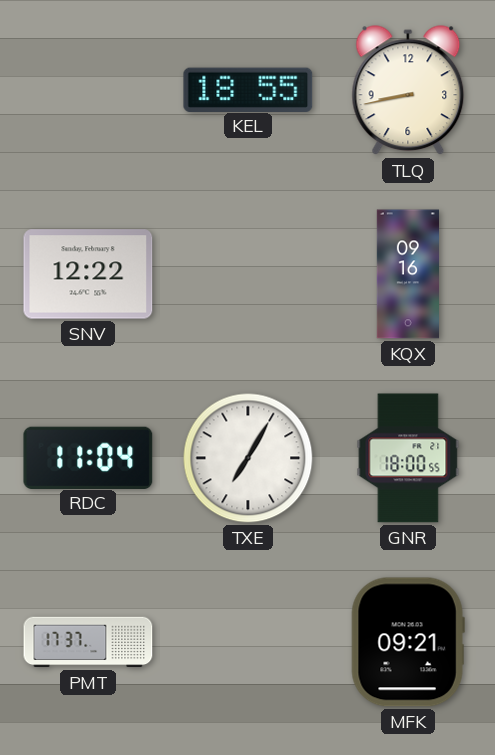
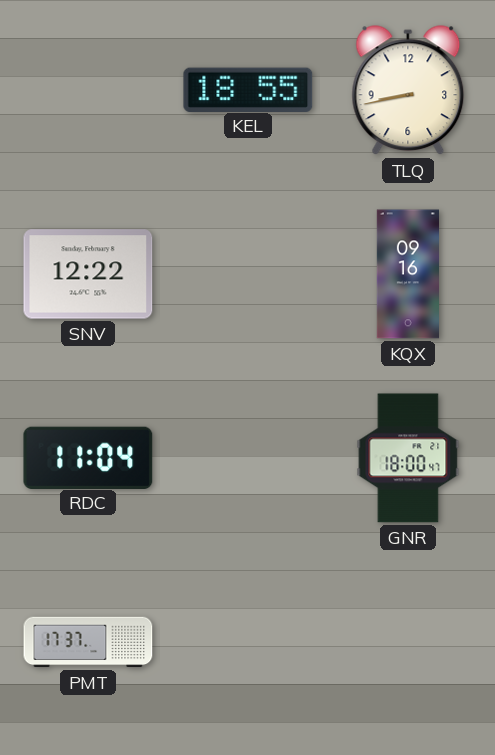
TXE: 7:05 -> none (248, 458)
GNR: 18:00:55 -> 18:00:47 (408, 458)
MFK: 09:21 -> none (408, 642)
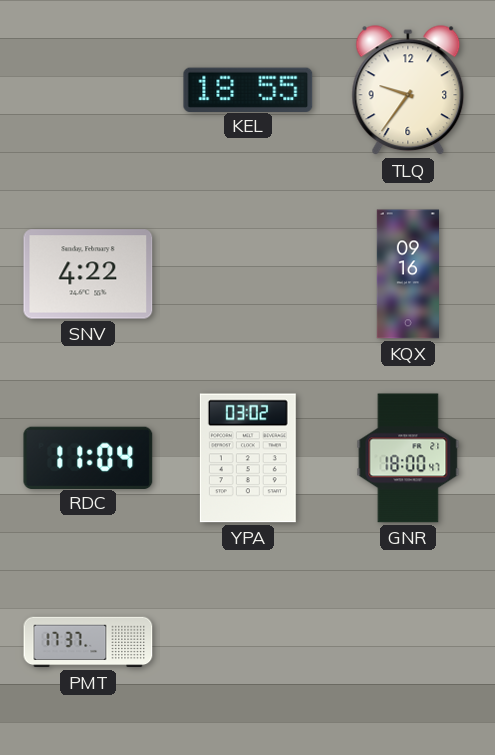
TLQ: 8:43 -> 9:36 (408, 91)
SNV: 12:22 -> 4:22 (88, 274)
YPA: none -> 03:02 (248, 458)
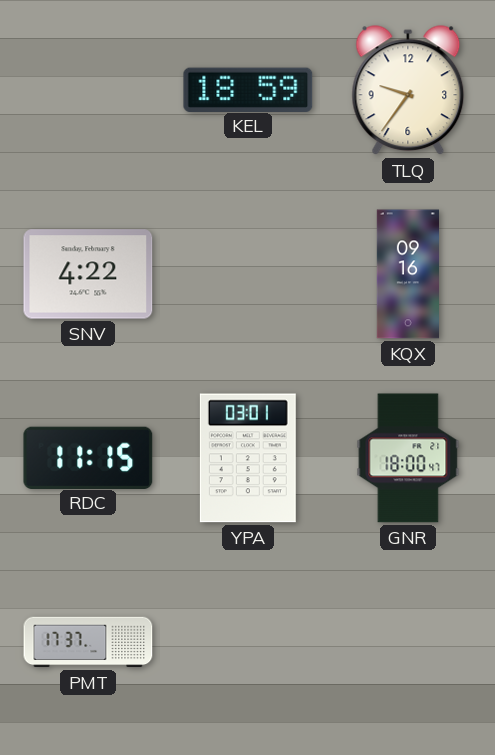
KEL: 18:55 -> 18:59 (248, 89)
RDC: 11:04 -> 11:15 (88, 457)
YPA: 03:02 -> 03:01 (248, 458)
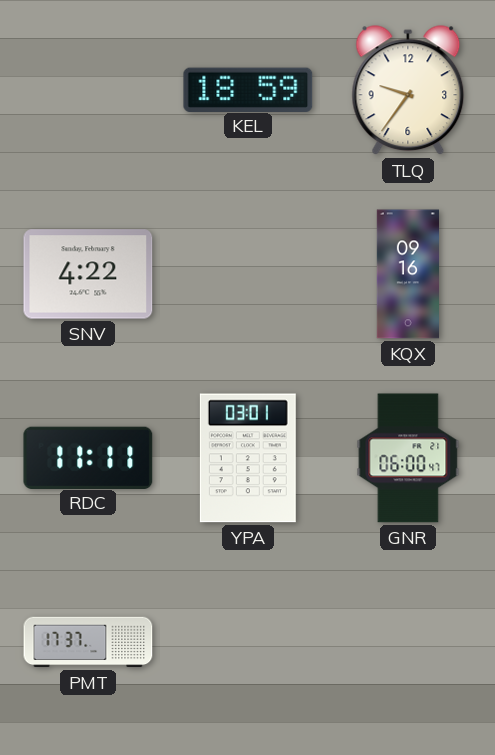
RDC: 11:15 -> 11:11 (88, 457)
GNR: 18:00 -> 06:00 (408, 458)
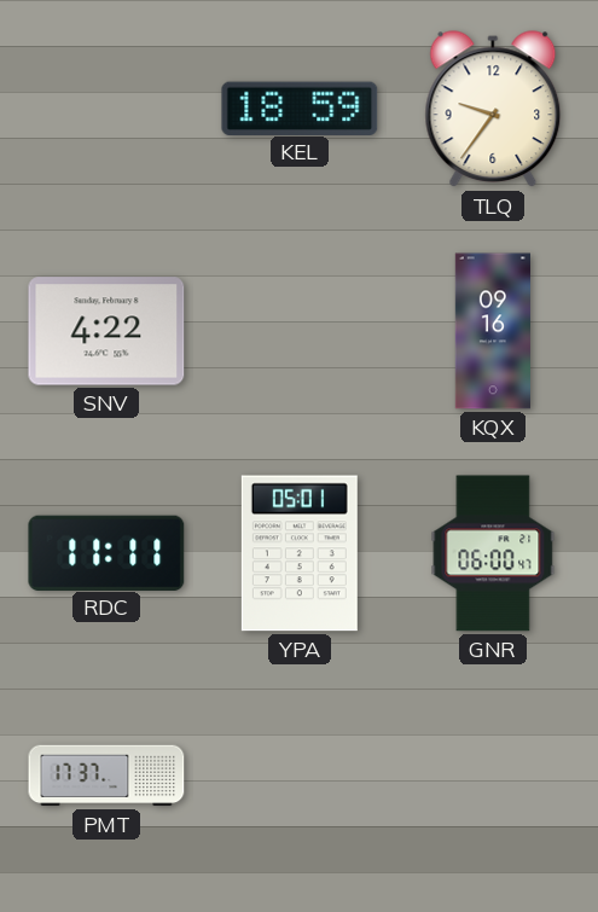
YPA: 03:01 -> 05:01 (300, 553)
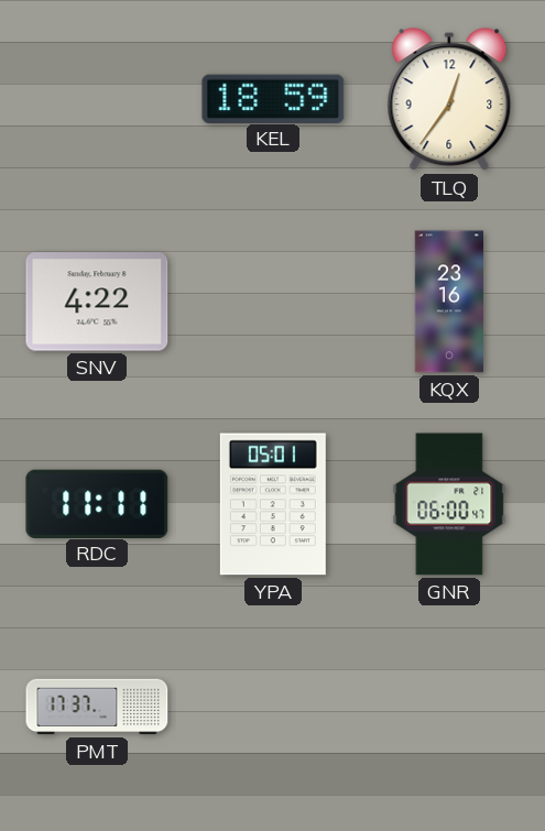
TLQ: 9:36 -> 12:36 (449, 100)
KQX: 09:16 -> 23:16 (448, 302)
